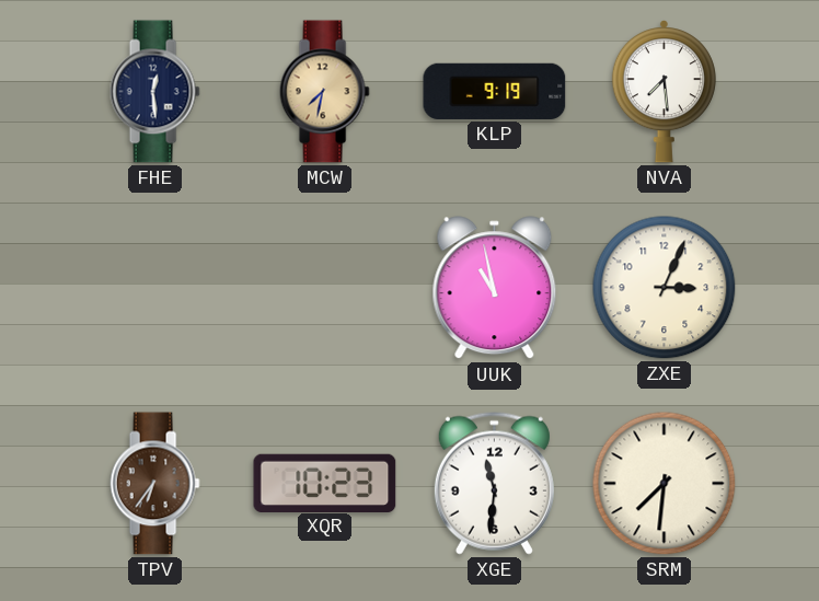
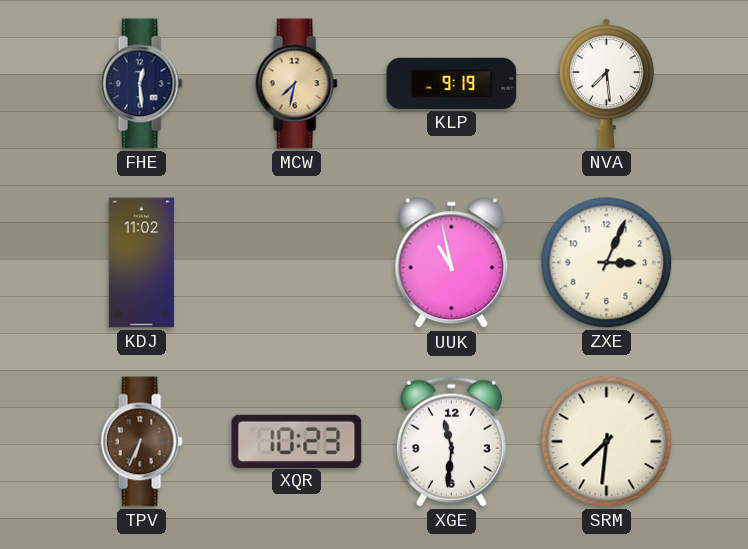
KDJ: none -> 11:02 (141, 263)
TPV: 6:36 -> 6:34 (141, 442)
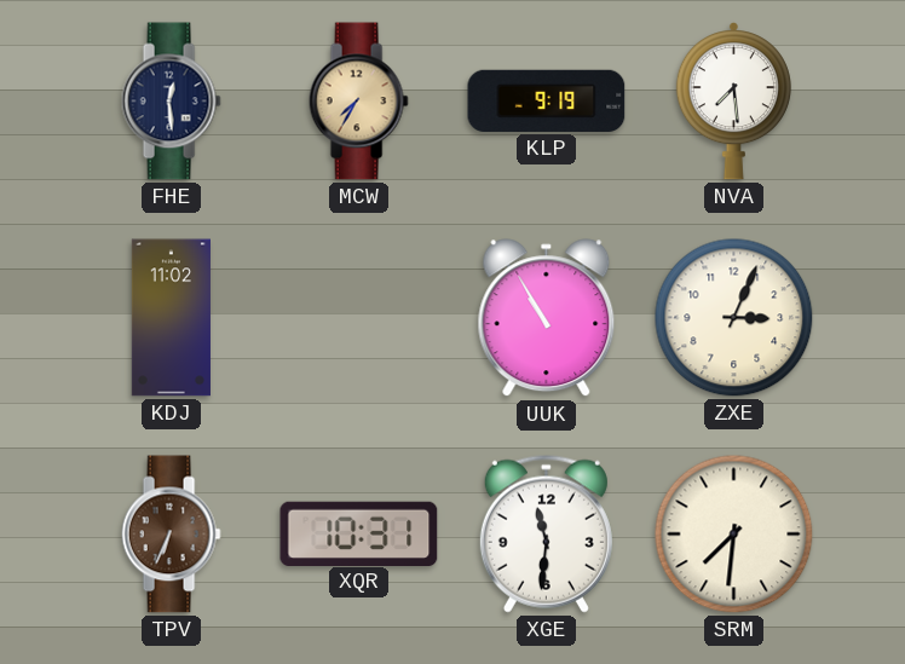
MCW: 7:32 -> 7:35 (358, 102)
UUK: 10:58 -> 10:55 (547, 318)
XQR: 10:23 -> 10:31 (359, 533)
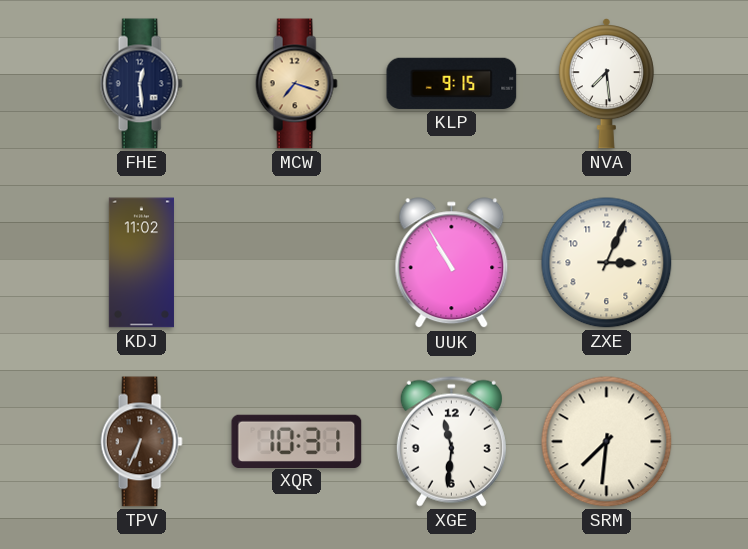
MCW: 7:35 -> 7:18 (296, 84)
KLP: 9:19 -> 9:15 (452, 83)
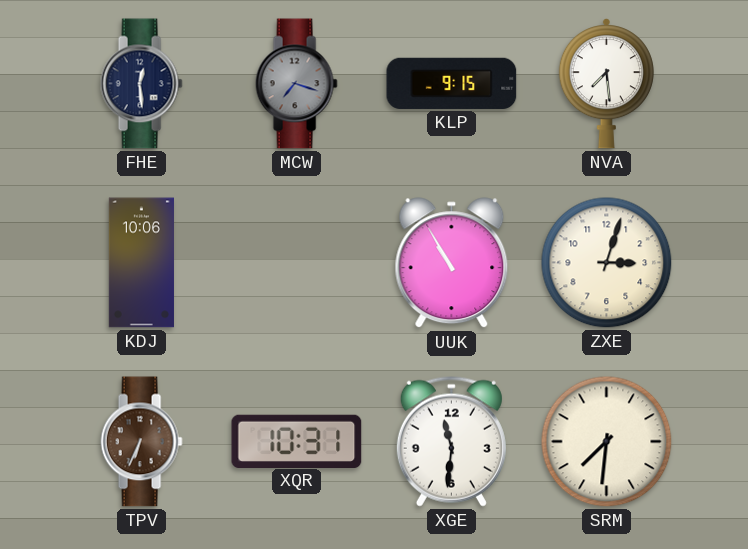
MCW dial: champagne -> grey (296, 84)
KDJ: 11:02 -> 10:06 (141, 263)
ZXE: 3:04 -> 3:03 (607, 263)
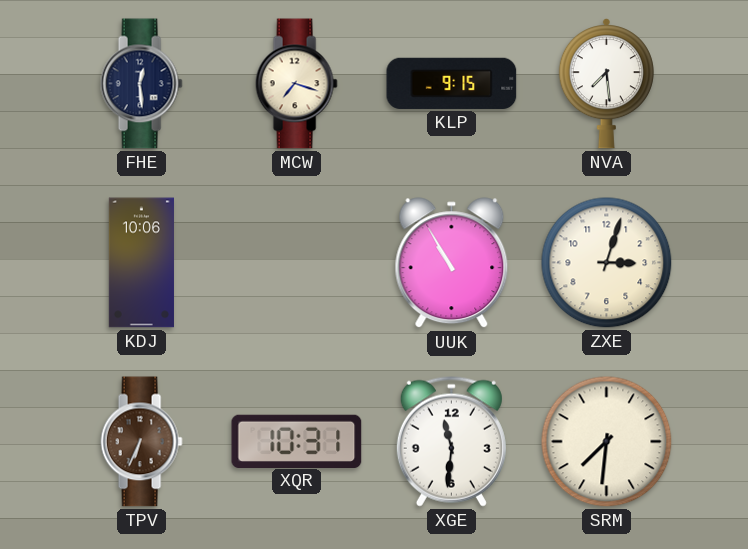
MCW dial: grey -> cream (296, 84)
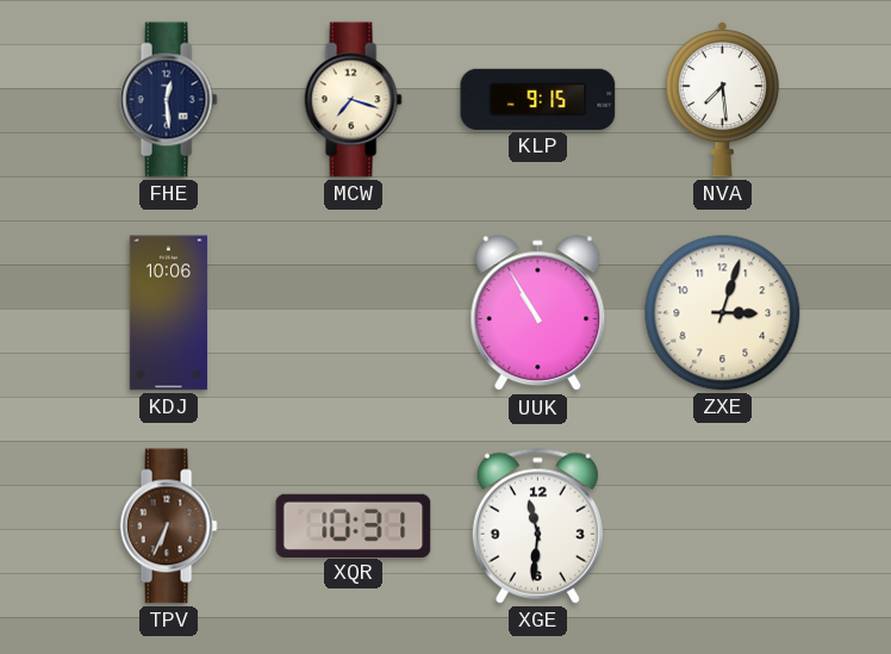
SRM: 7:31 -> none (607, 442)
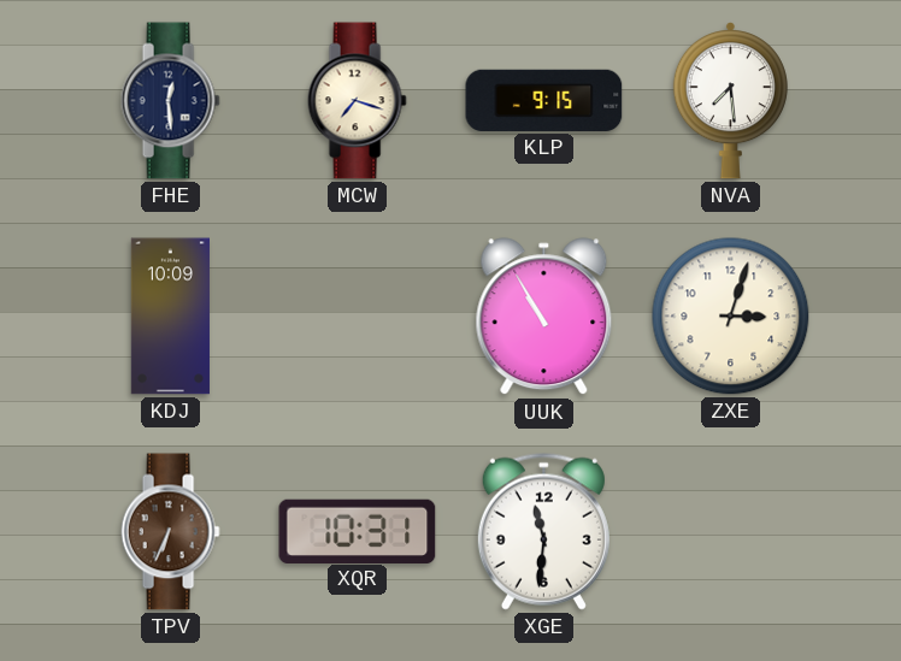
KDJ: 10:06 -> 10:09 (170, 317)
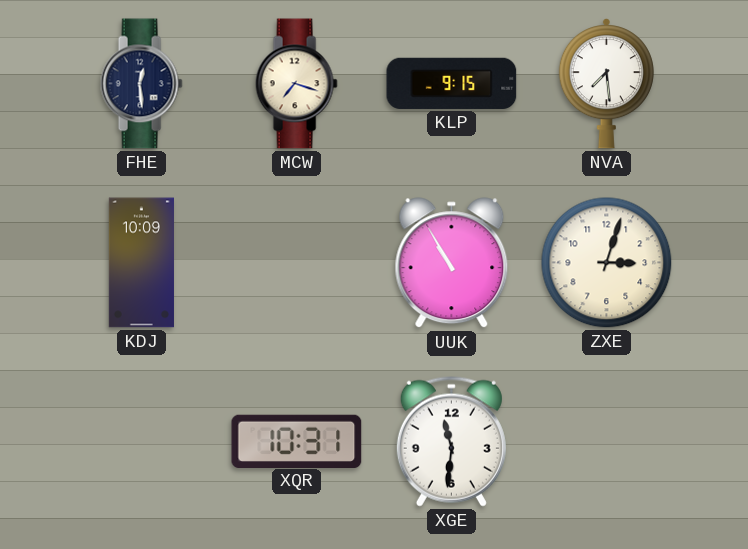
TPV: 6:34 -> none (170, 532)
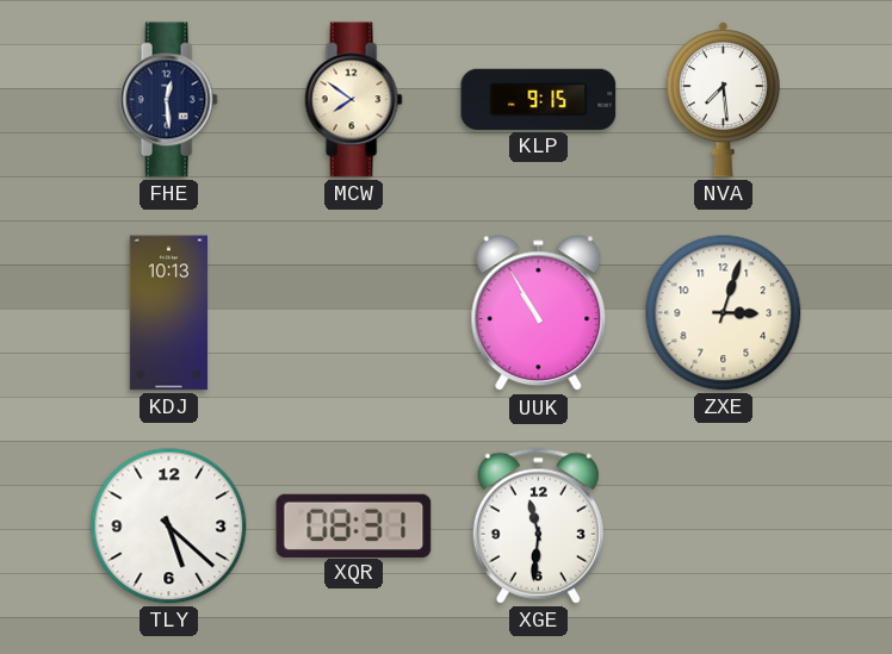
MCW: 7:18 -> 7:51 (353, 100)
KDJ: 10:09 -> 10:13 (168, 313)
TLY: none -> 5:22 (169, 527)
XQR: 10:31 -> 08:31 (354, 525)
